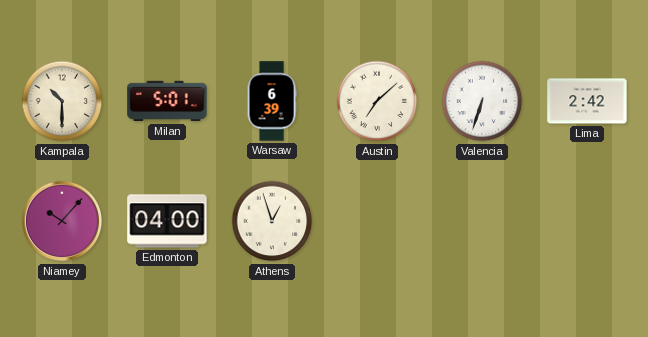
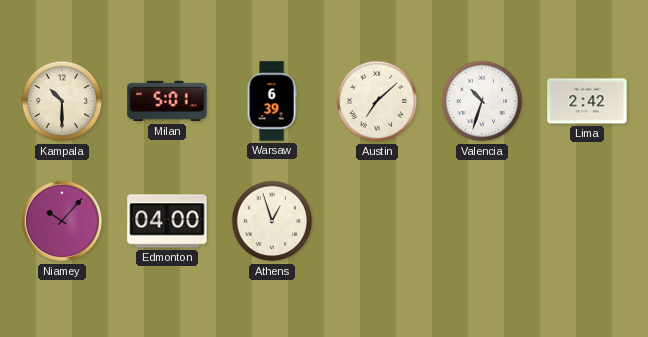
Valencia: 6:33 -> 10:33 (482, 101)
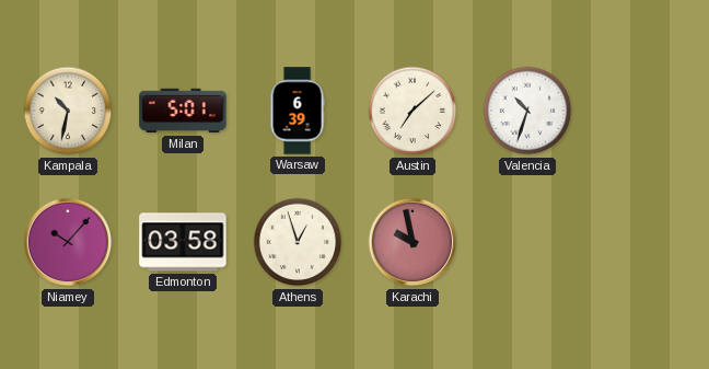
Kampala: 10:30 -> 10:32 (68, 111)
Lima: 2:42 -> none (587, 101)
Edmonton: 04:00 -> 03:58 (183, 242)
Karachi: none -> 9:58 (412, 242)
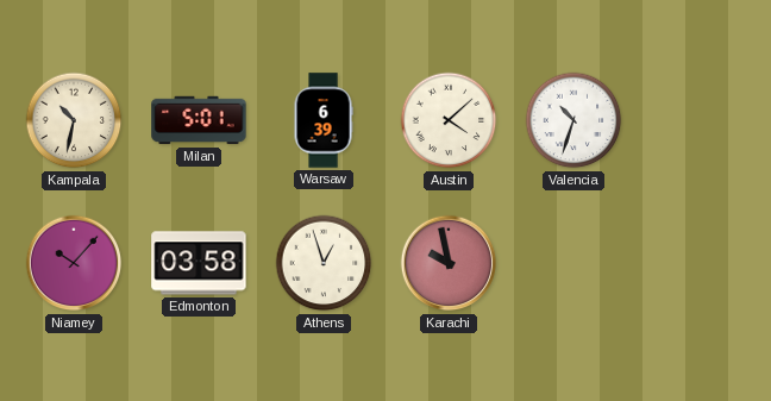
Austin: 7:08 -> 4:08 (449, 120)
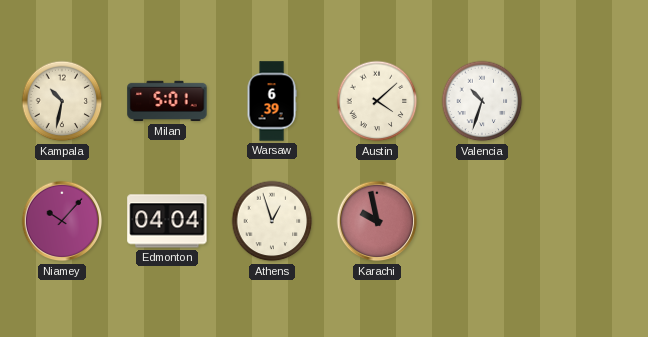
Edmonton: 03:58 -> 04:04 (167, 221)
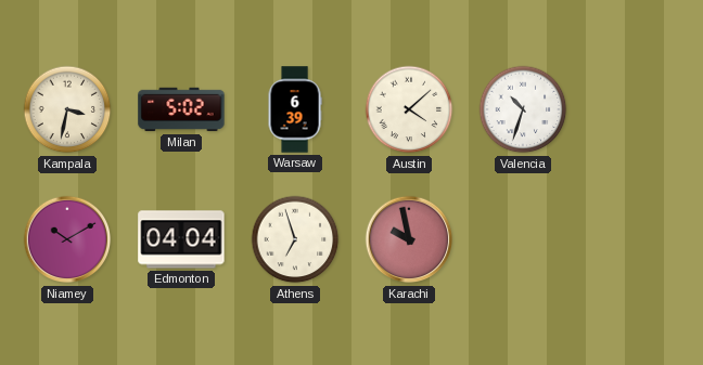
Kampala: 10:32 -> 3:32 (67, 109)
Milan: 5:01 -> 5:02 (181, 109)
Niamey: 10:07 -> 10:10 (67, 239)
Athens: 12:57 -> 6:57 (295, 239)
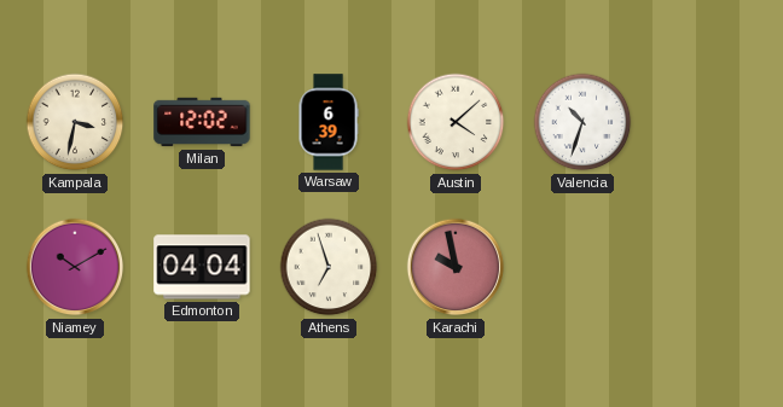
Milan: 5:02 -> 12:02 (202, 122)
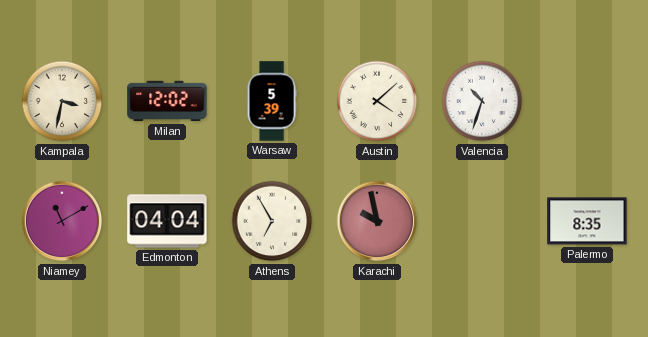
Warsaw: 6:39 -> 5:39 (272, 101)
Niamey: 10:10 -> 11:10 (62, 221)
Athens: 6:57 -> 6:55 (272, 221)
Palermo: none -> 8:35 (587, 221)
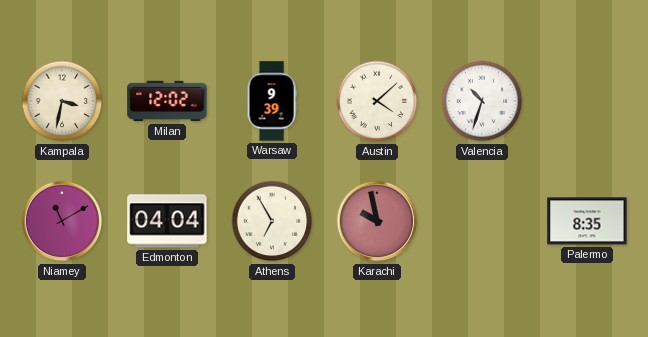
Warsaw: 5:39 -> 9:39 (272, 101)
